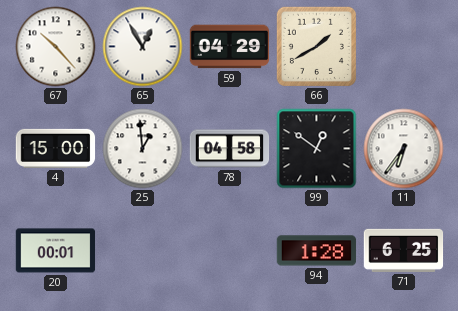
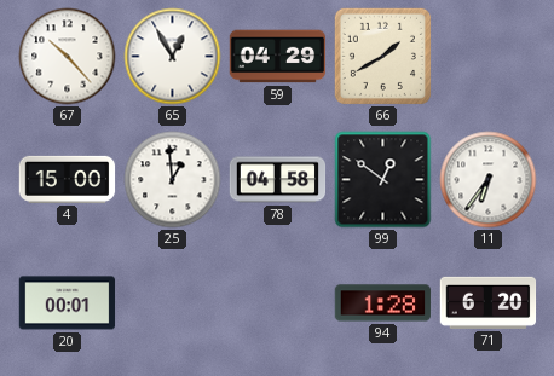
71: 6:25 -> 6:20 (489, 302)
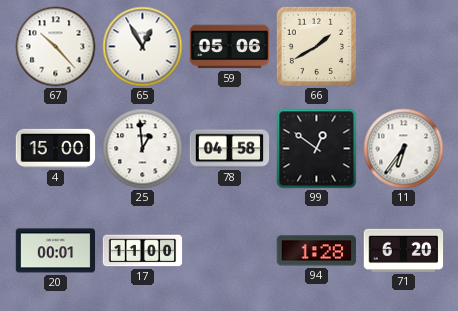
59: 04:29 -> 05:06 (230, 47)
17: none -> 11:00 (143, 251)
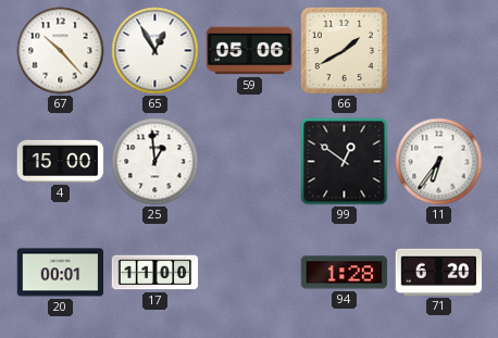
78: 04:58 -> none (230, 149)
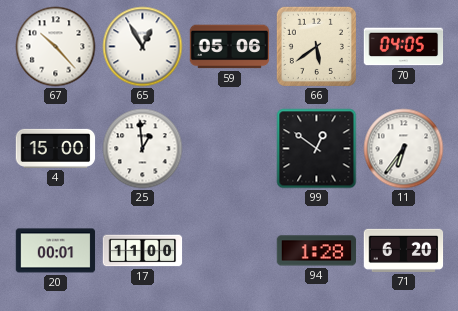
66: 1:40 -> 5:39 (316, 46)
70: none -> 04:05 (404, 47)
